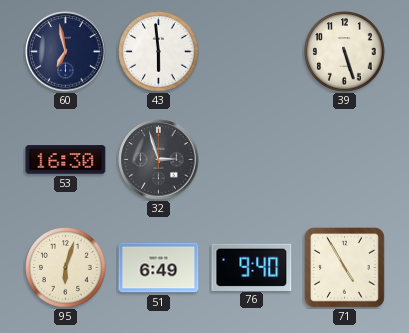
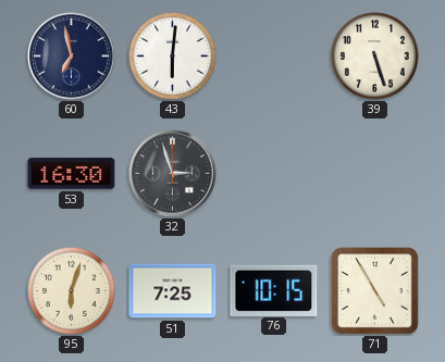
43: 5:59 -> 6:01 (173, 57)
51: 6:49 -> 7:25 (173, 291)
76: 9:40 -> 10:15 (274, 290)
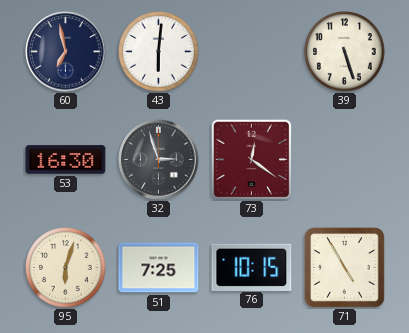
73: none -> 12:21 (251, 159)
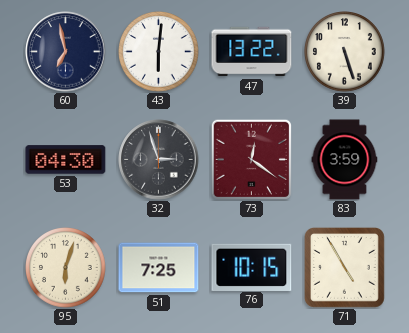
47: none -> 13:22 (252, 52)
53: 16:30 -> 04:30 (66, 160)
83: none -> 3:59 (345, 160)
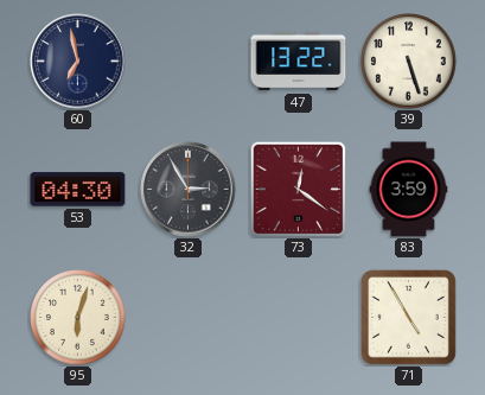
43: 6:01 -> none (159, 52)
32: 2:57 -> 2:55 (189, 190)
51: 7:25 -> none (159, 268)
76: 10:15 -> none (252, 267)
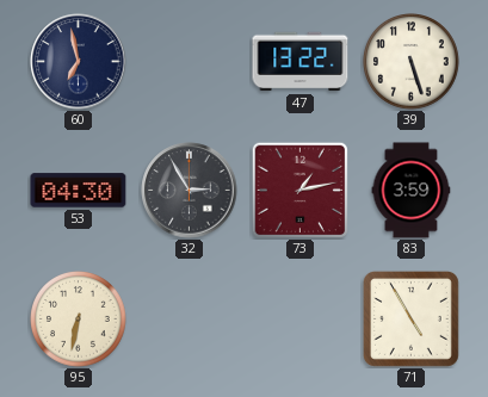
73: 12:21 -> 1:13 (299, 190)
95: 6:03 -> 6:32 (79, 320)
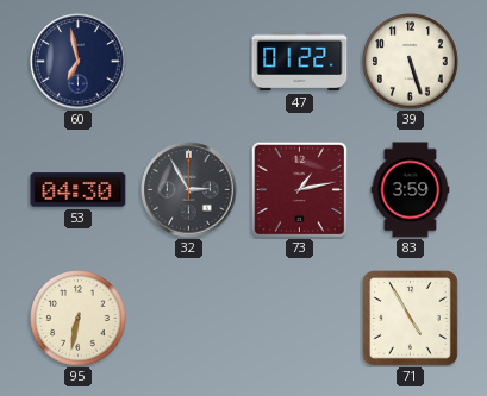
47: 13:22 -> 01:22 (300, 62)
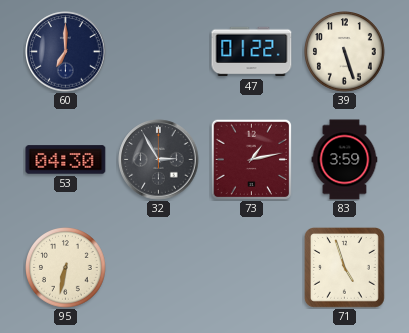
60: 6:58 -> 7:00 (66, 52)
71: 4:55 -> 4:57 (344, 267)
